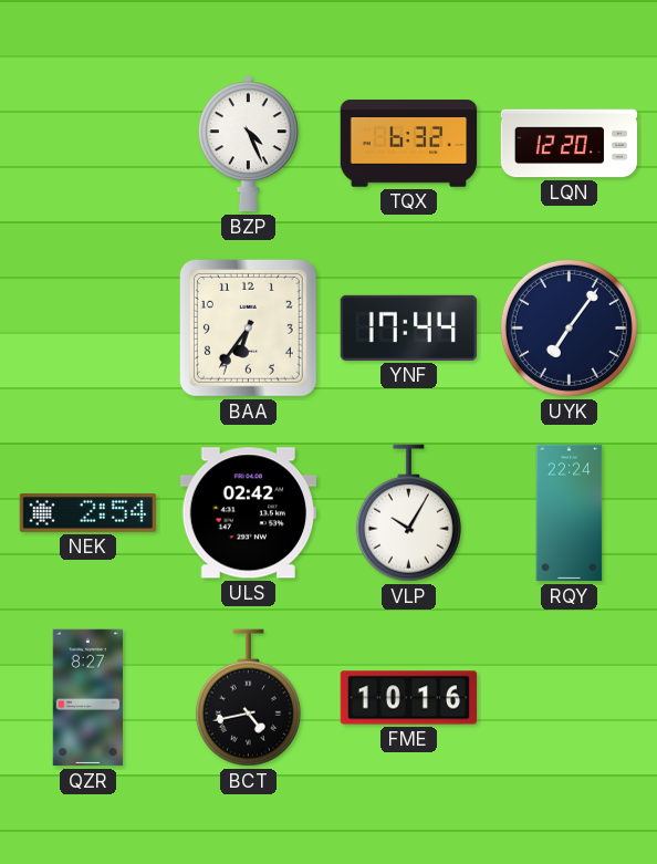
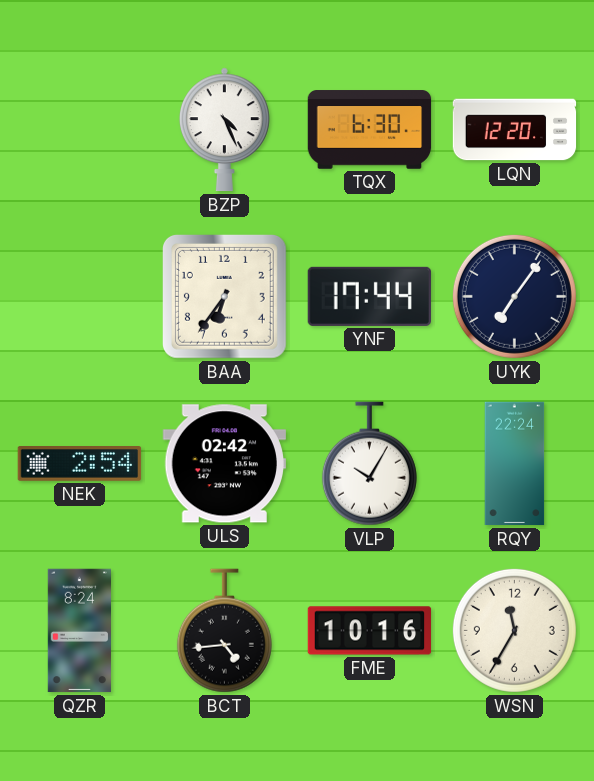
TQX: 6:32 -> 6:30 (370, 130)
QZR: 8:27 -> 8:24 (79, 631)
BCT: 4:43 -> 4:44 (224, 631)
WSN: none -> 11:35 (514, 630)
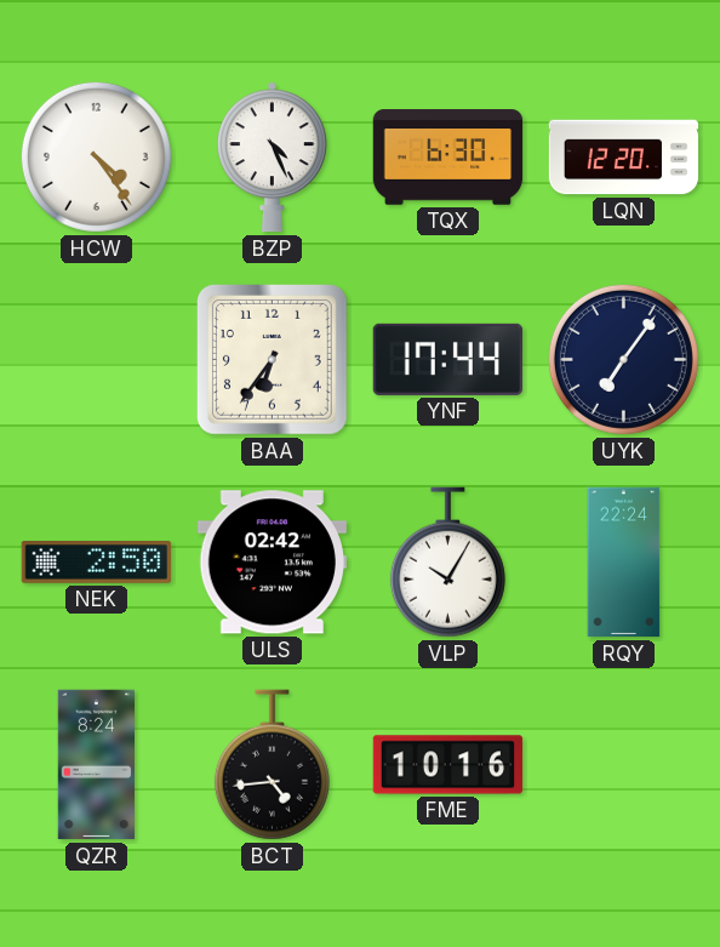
HCW: none -> 4:24 (96, 156)
NEK: 2:54 -> 2:50 (97, 563)
WSN: 11:35 -> none (514, 630)
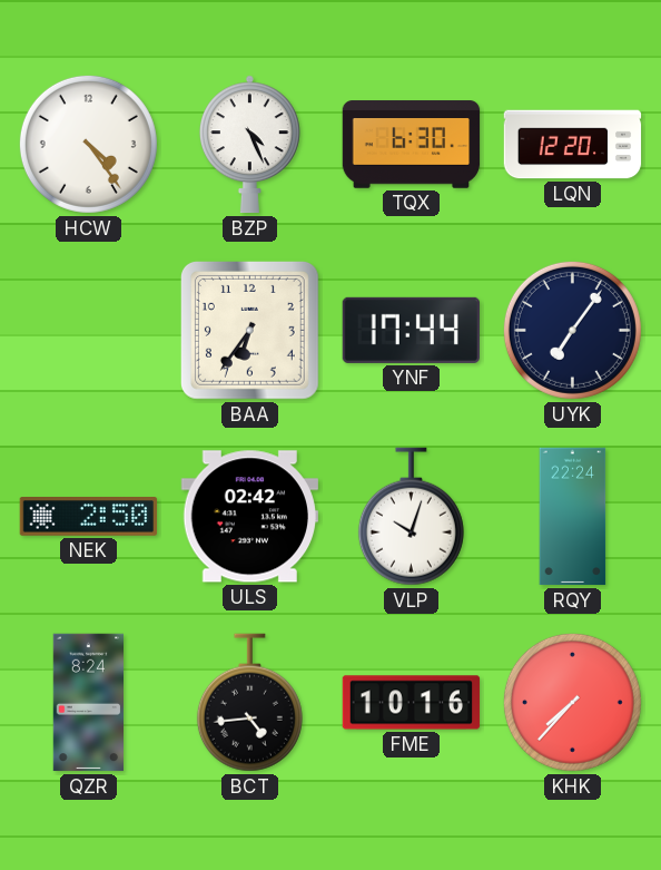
VLP: 10:05 -> 10:03 (411, 517)
KHK: none -> 7:37 (572, 702)
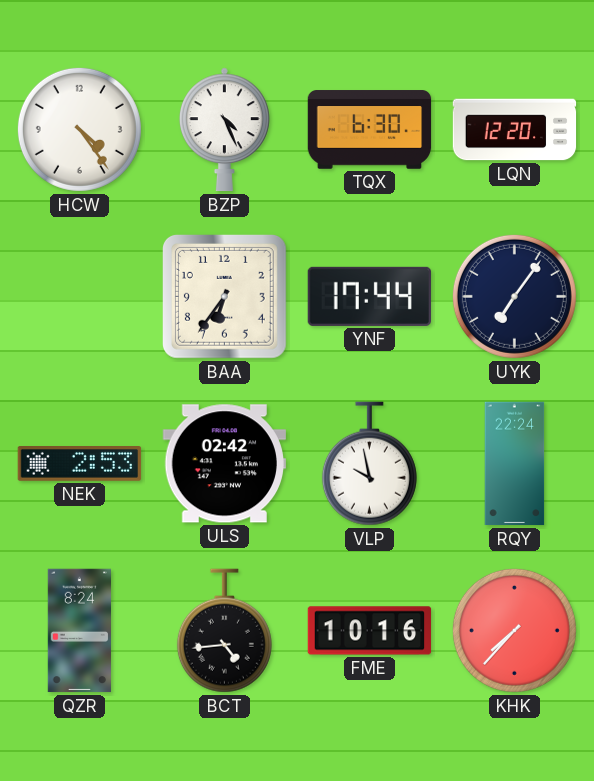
NEK: 2:50 -> 2:53 (80, 464)
VLP: 10:03 -> 9:58 (369, 464)
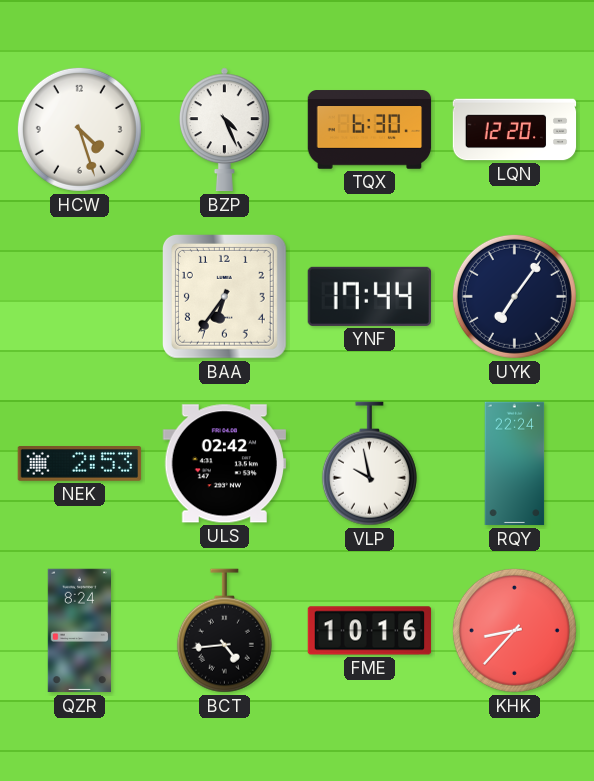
HCW: 4:24 -> 4:27 (79, 129)
KHK: 7:37 -> 8:37 (514, 630)
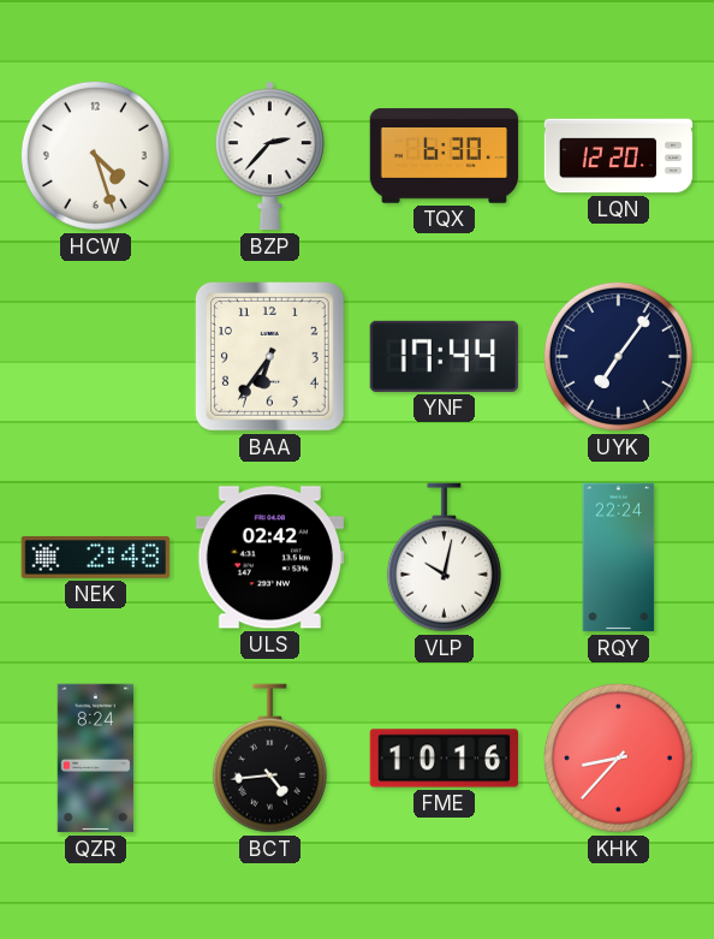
BZP: 4:26 -> 2:37 (269, 156)
NEK: 2:53 -> 2:48 (96, 558)
VLP: 9:58 -> 10:02 (444, 558)
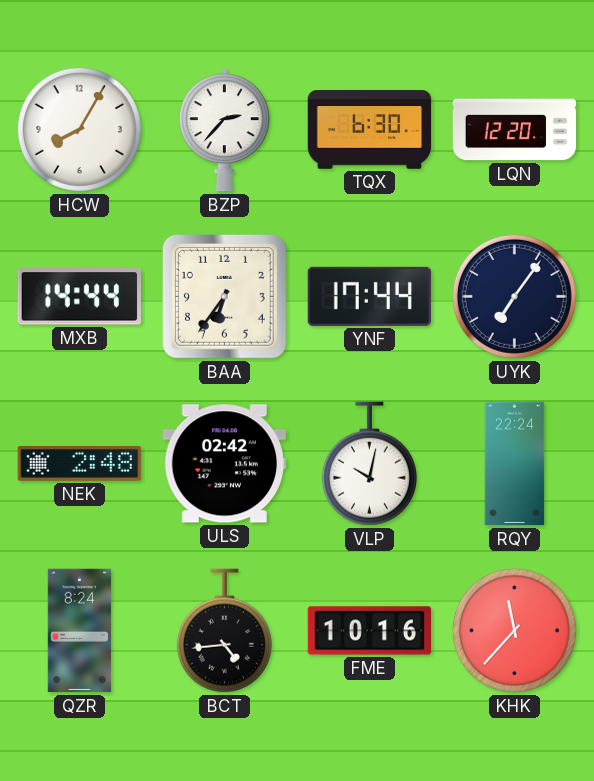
HCW: 4:27 -> 8:05 (79, 129)
MXB: none -> 14:44 (79, 297)
KHK: 8:37 -> 11:37 (514, 630)
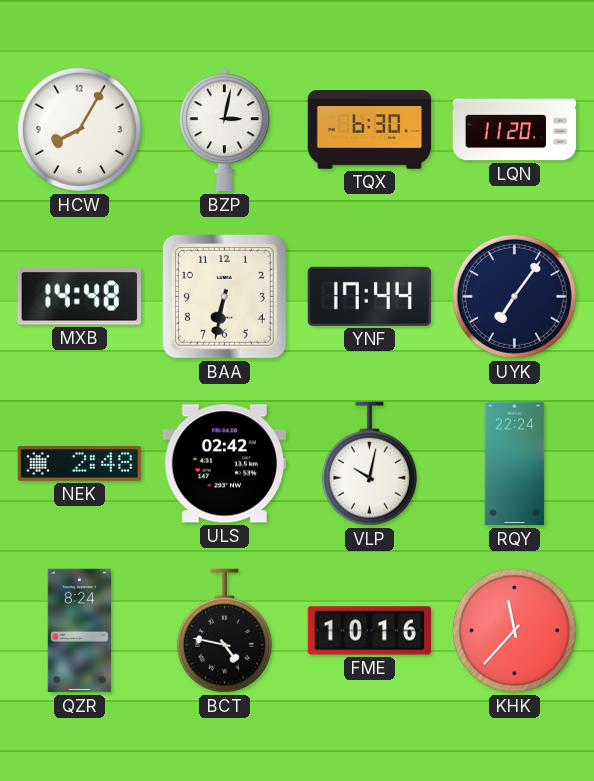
BZP: 2:37 -> 3:02 (224, 130)
LQN: 12:20 -> 11:20 (515, 130)
MXB: 14:44 -> 14:48 (79, 297)
BAA: 6:36 -> 6:32 (224, 296)
BCT: 4:44 -> 4:47 (224, 631)
